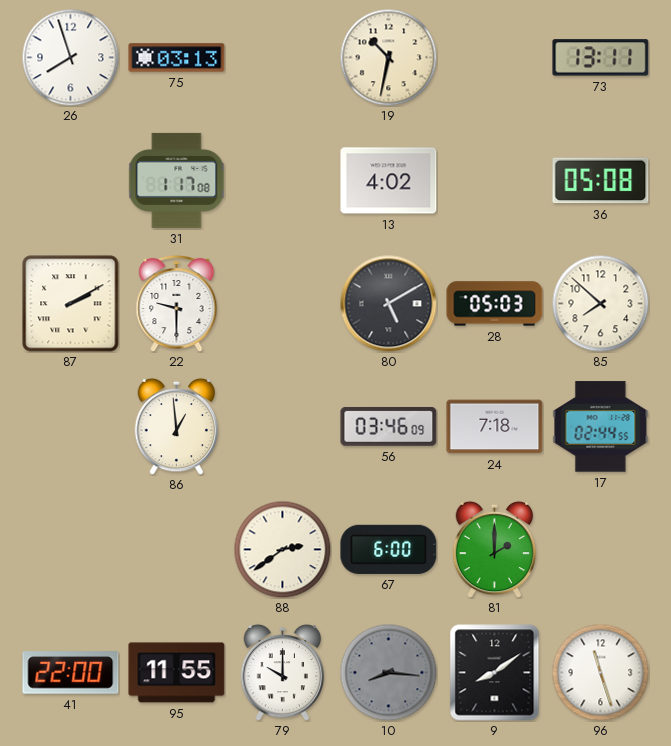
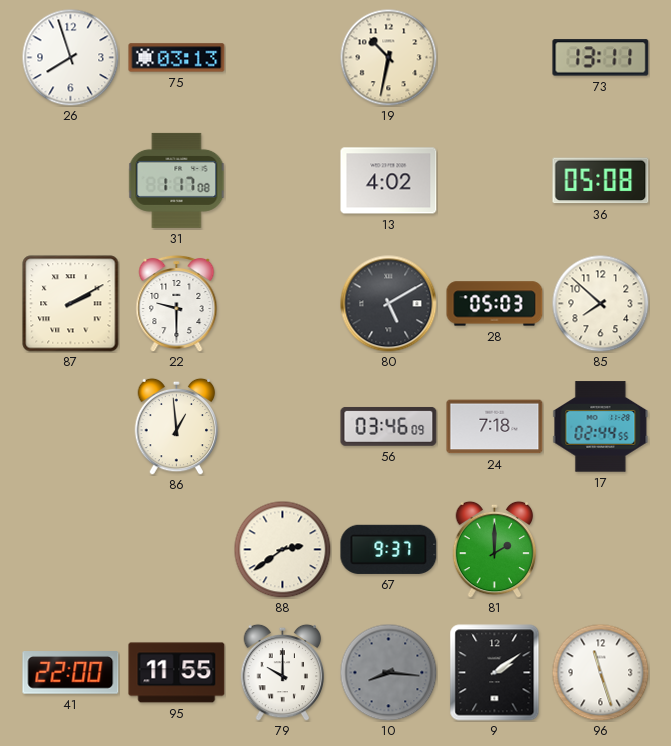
67: 6:00 -> 9:37 (389, 549)
9: 8:09 -> 2:09 (495, 673)
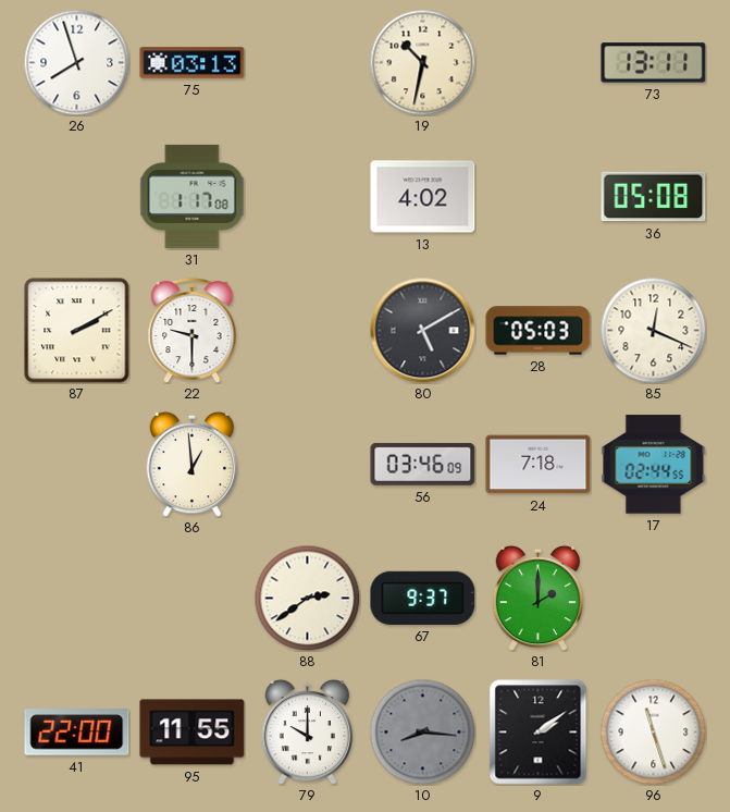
85: 7:52 -> 12:19 (653, 330)
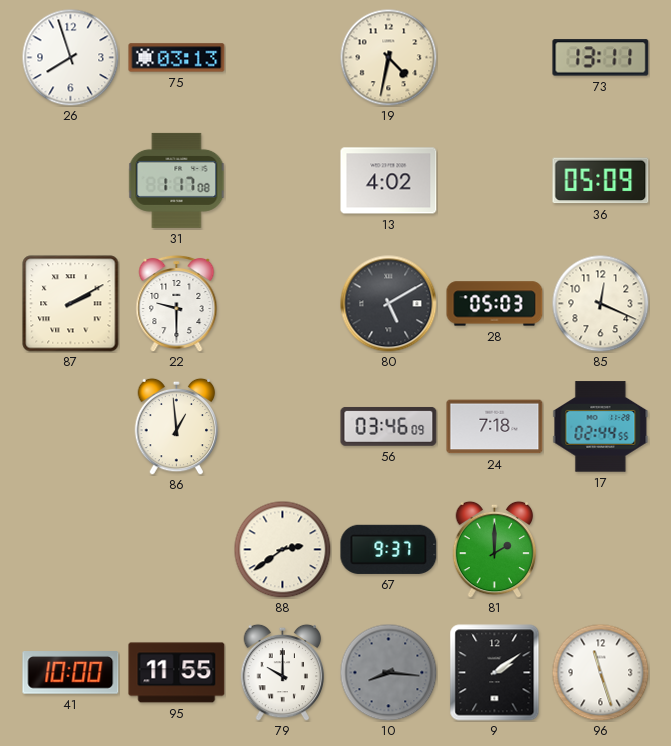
19: 10:32 -> 4:32 (388, 57)
36: 05:08 -> 05:09 (601, 181)
41: 22:00 -> 10:00 (71, 673)
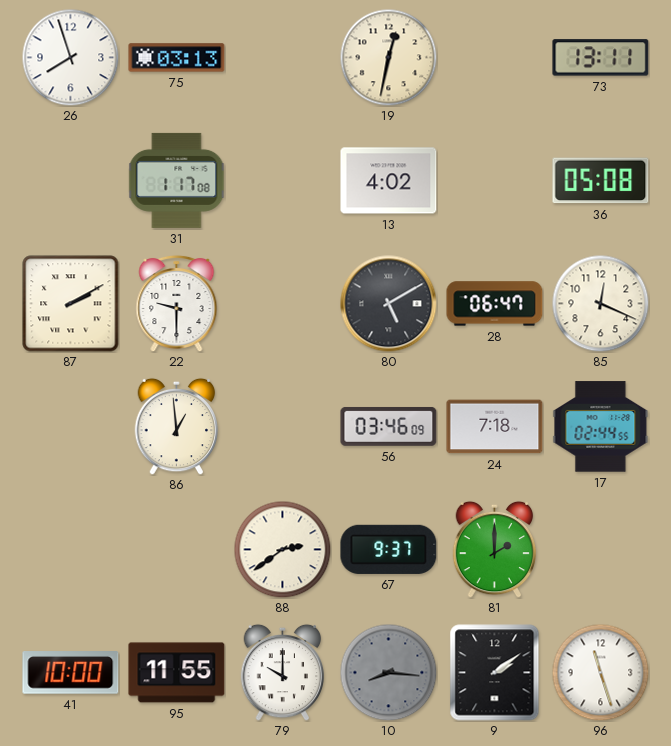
19: 4:32 -> 12:32 (388, 57)
36: 05:09 -> 05:08 (601, 181)
28: 05:03 -> 06:47 (495, 304)
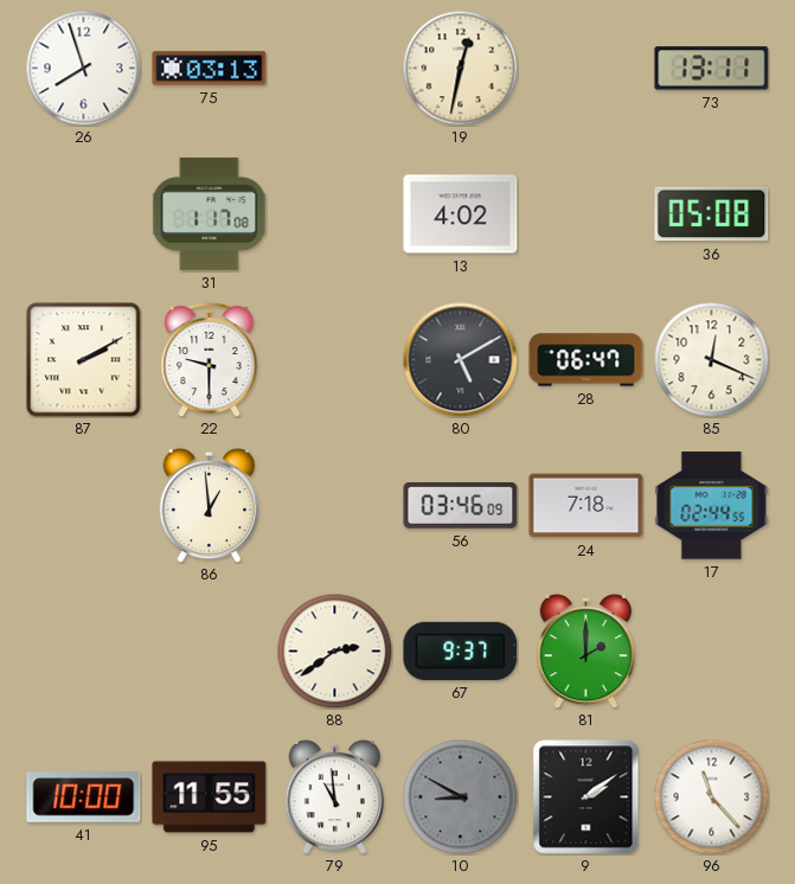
79: 10:00 -> 10:59 (335, 796)
10: 8:16 -> 8:50 (460, 796)
96: 11:27 -> 11:23 (711, 796)
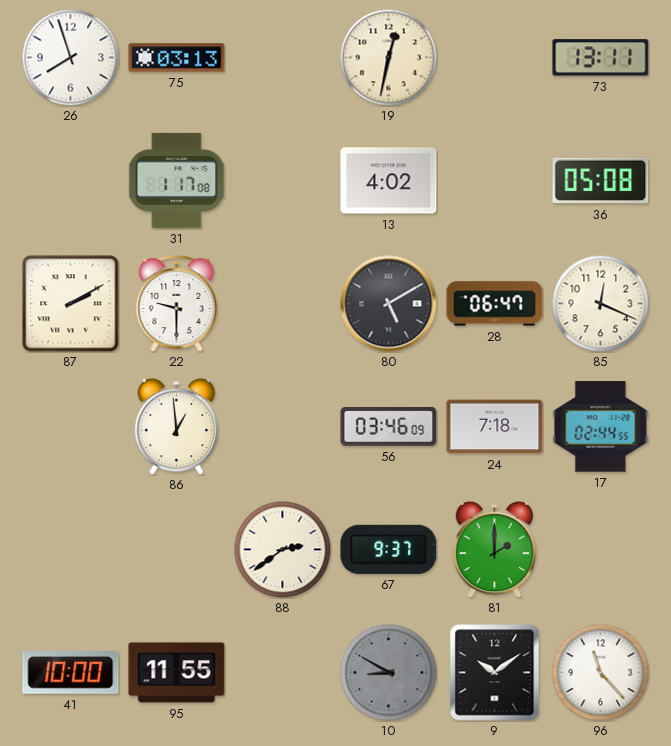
79: 10:59 -> none (335, 796)
9: 2:09 -> 10:09 (495, 673)
